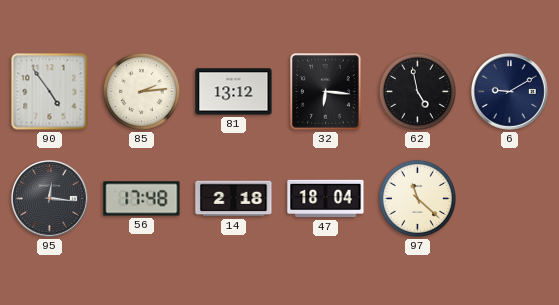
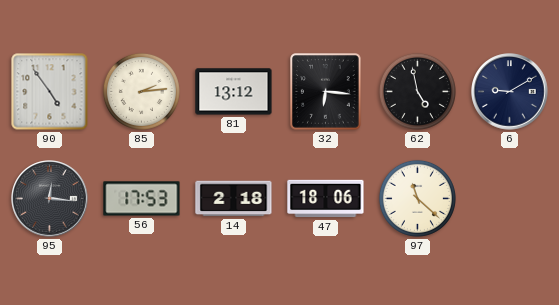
56: 17:48 -> 17:53 (142, 199)
47: 18:04 -> 18:06 (326, 199)
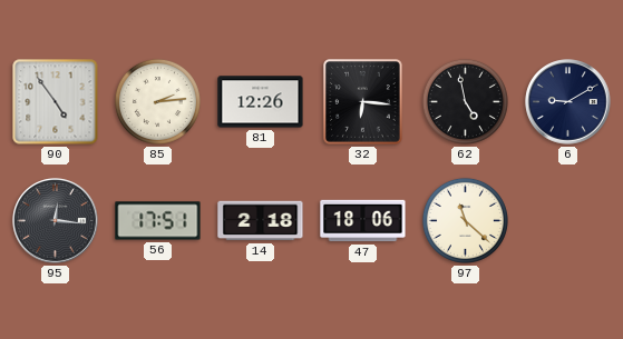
81: 13:12 -> 12:26 (261, 102)
56: 17:53 -> 17:51 (158, 221)
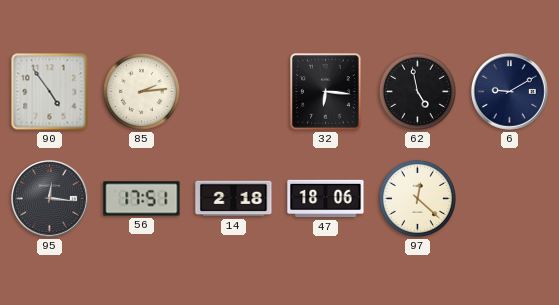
81: 12:26 -> none (261, 102)
97: 11:22 -> 12:22 (417, 198)
